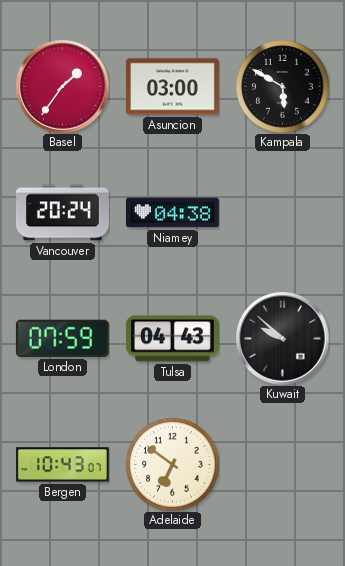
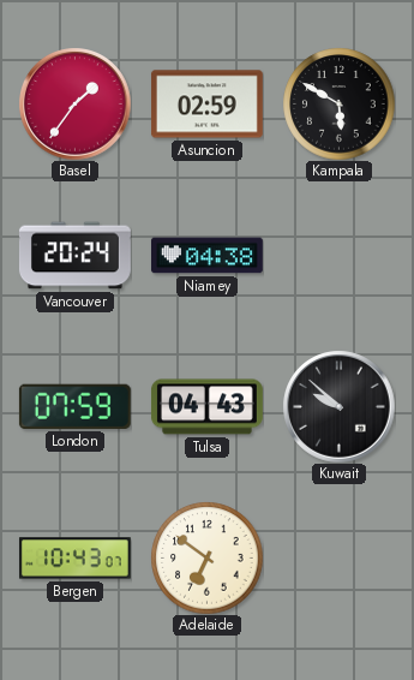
Asuncion: 03:00 -> 02:59 (206, 105)
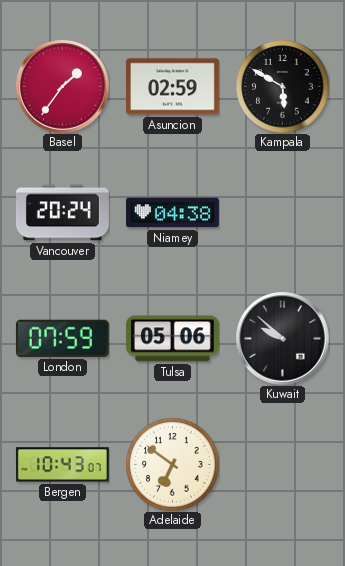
Tulsa: 04:43 -> 05:06 (172, 339)
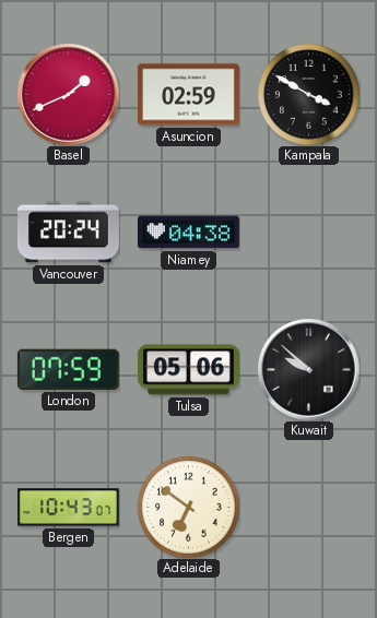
Basel: 1:36 -> 1:41 (68, 94)
Kampala: 5:50 -> 3:50 (308, 94)
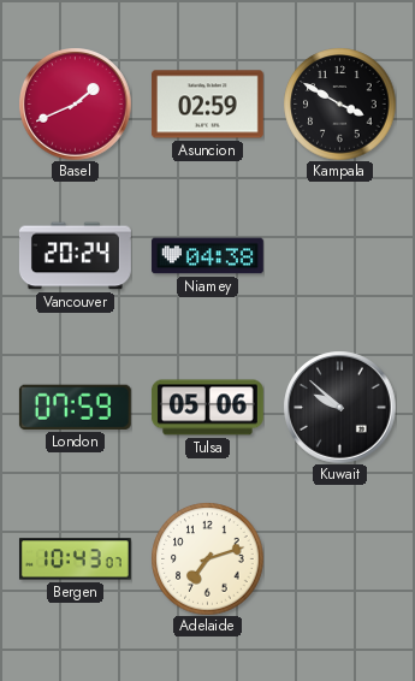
Adelaide: 6:51 -> 7:12 (207, 558)
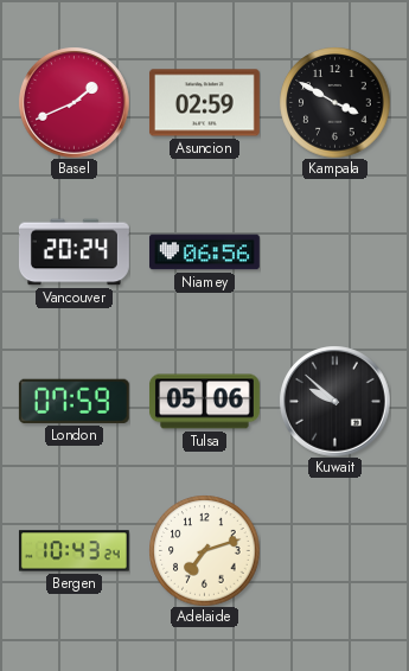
Niamey: 04:38 -> 06:56 (204, 253)
Bergen: 10:43:07 -> 10:43:24 (74, 551)
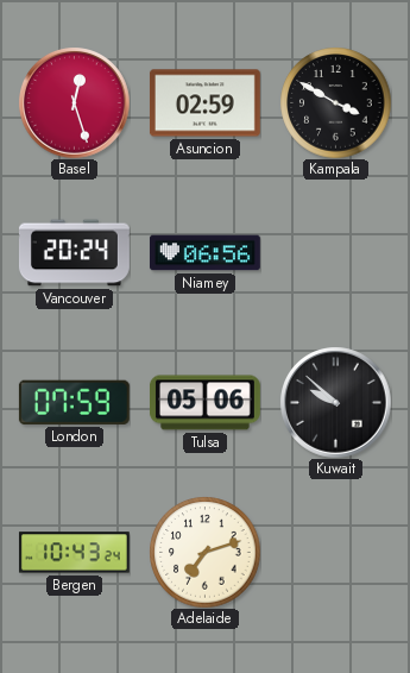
Basel: 1:41 -> 12:27 (74, 102)
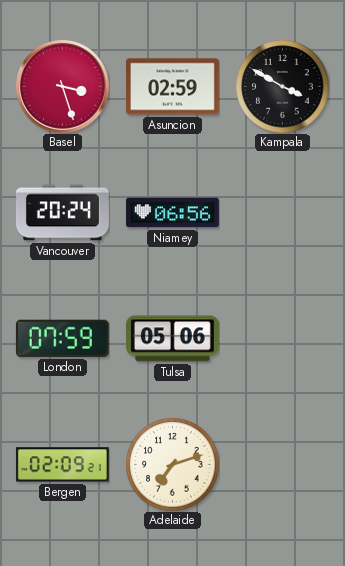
Basel: 12:27 -> 3:27 (62, 86)
Kuwait: 9:52 -> none (335, 402)
Bergen: 10:43 -> 02:09 (62, 465)
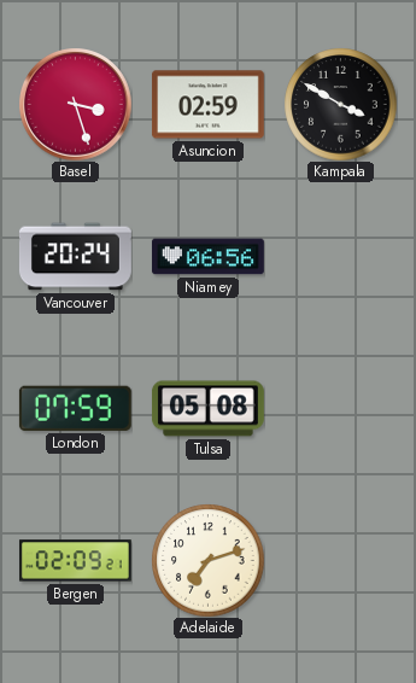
Tulsa: 05:06 -> 05:08 (207, 409)
